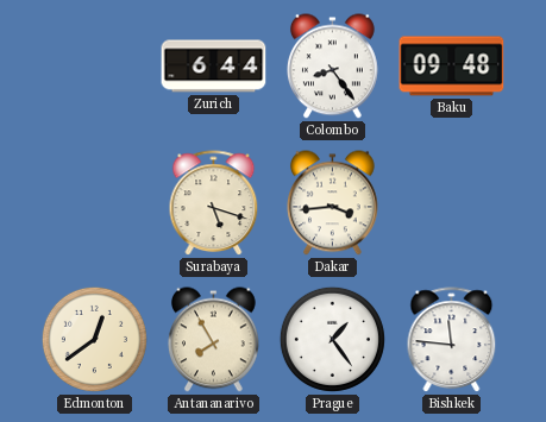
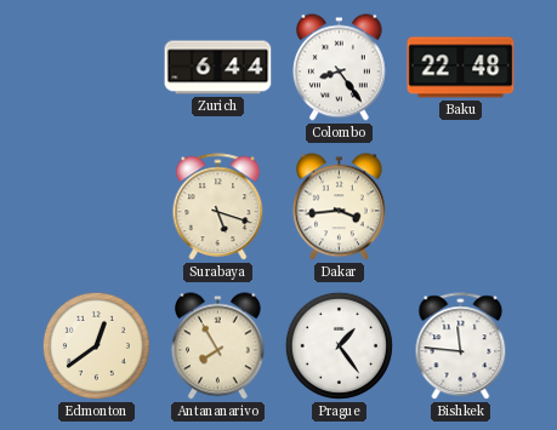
Baku: 09:48 -> 22:48 (461, 68)
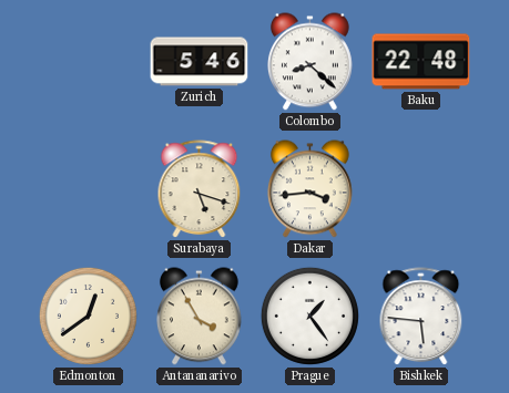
Zurich: 6:44 -> 5:46 (200, 62)
Colombo: 8:24 -> 8:22 (311, 62)
Antananarivo: 7:55 -> 3:55 (200, 317)
Bishkek: 11:46 -> 5:46 (421, 317)
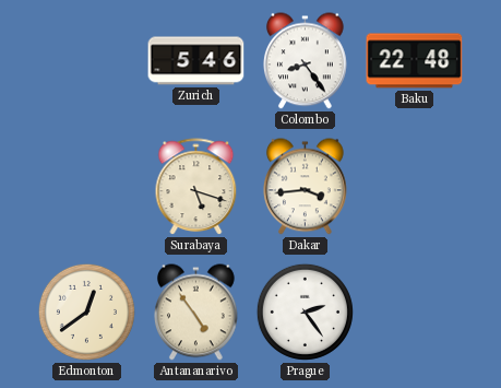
Colombo: 8:22 -> 8:24 (306, 61)
Antananarivo: 3:55 -> 4:54 (196, 313)
Prague: 1:24 -> 2:24 (305, 311)
Bishkek: 5:46 -> none (421, 317)
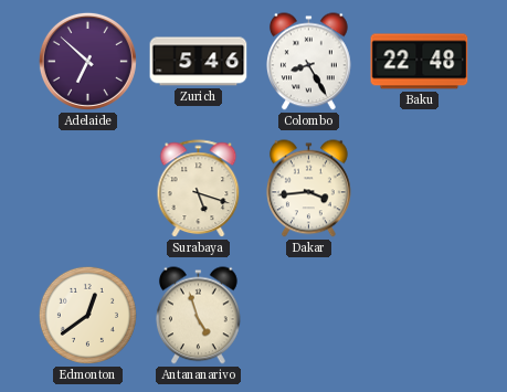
Adelaide: none -> 6:52 (87, 61)
Colombo: 8:24 -> 8:25 (309, 62)
Antananarivo: 4:54 -> 4:57 (199, 316)
Prague: 2:24 -> none (305, 311)
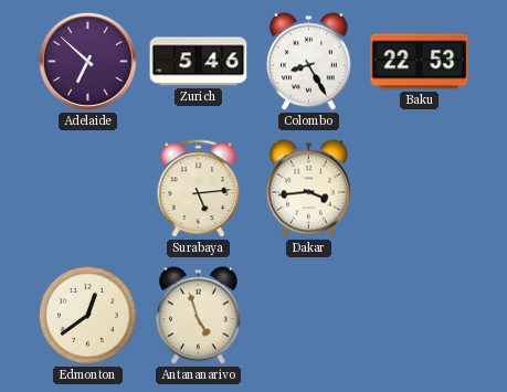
Baku: 22:48 -> 22:53 (420, 62)
Surabaya: 5:18 -> 5:14 (199, 189)
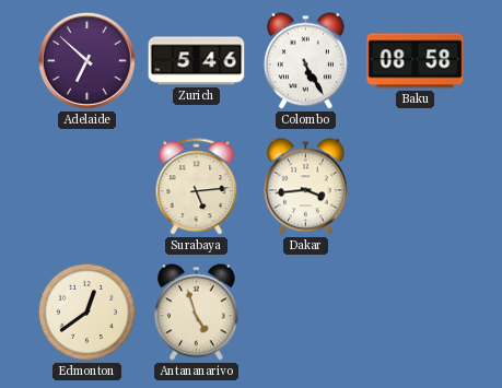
Colombo: 8:25 -> 5:25 (306, 61)
Baku: 22:53 -> 08:58 (416, 61)
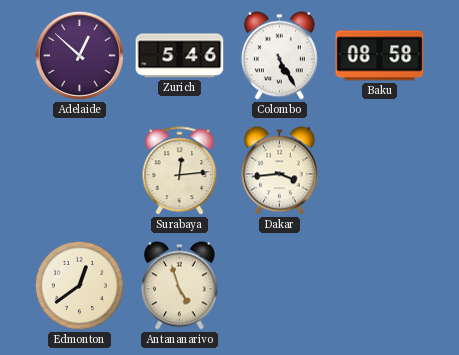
Adelaide: 6:52 -> 12:52 (79, 55)
Surabaya: 5:14 -> 12:14 (180, 171)
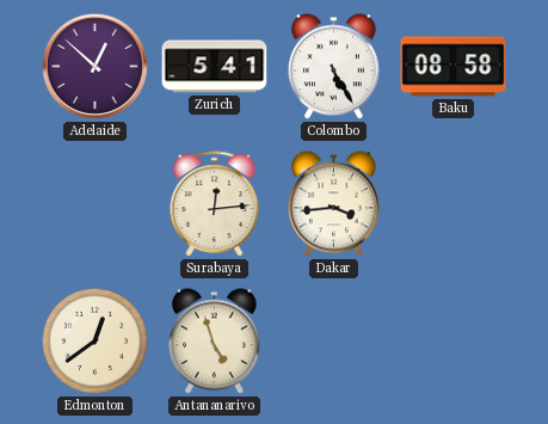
Zurich: 5:46 -> 5:41 (215, 67)
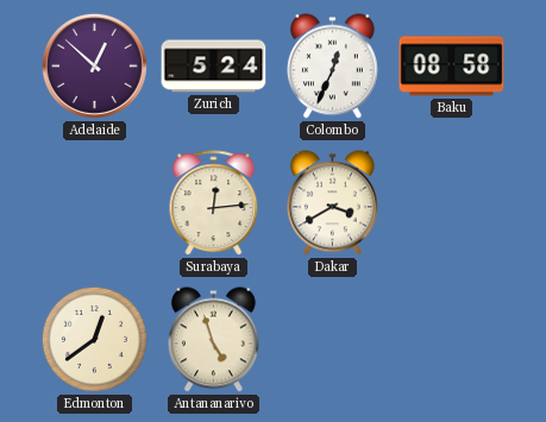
Zurich: 5:41 -> 5:24 (214, 67)
Colombo: 5:25 -> 12:34 (333, 67)
Dakar: 3:44 -> 3:40 (333, 203)
